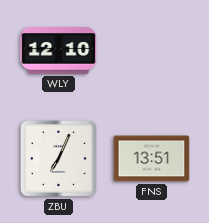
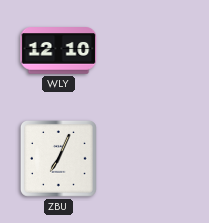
FNS: 13:51 -> none (152, 159)
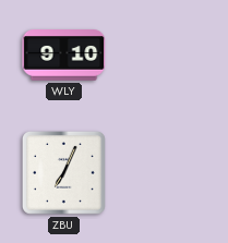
WLY: 12:10 -> 9:10 (64, 56)
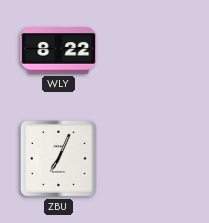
WLY: 9:10 -> 8:22 (59, 51)
